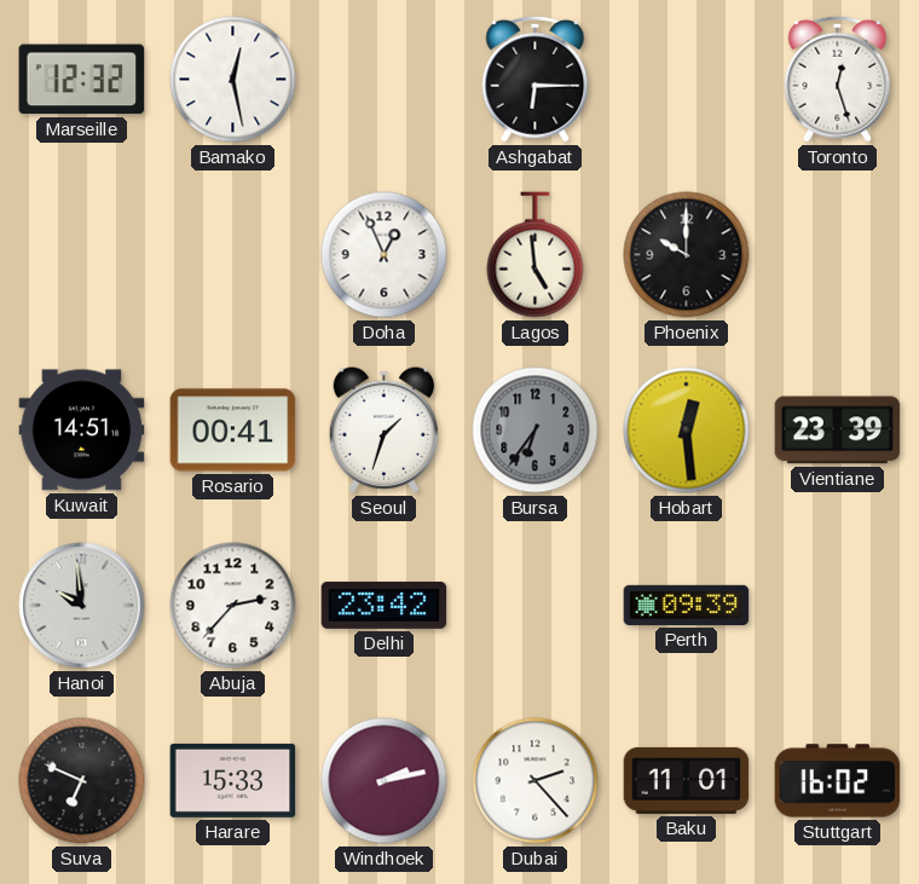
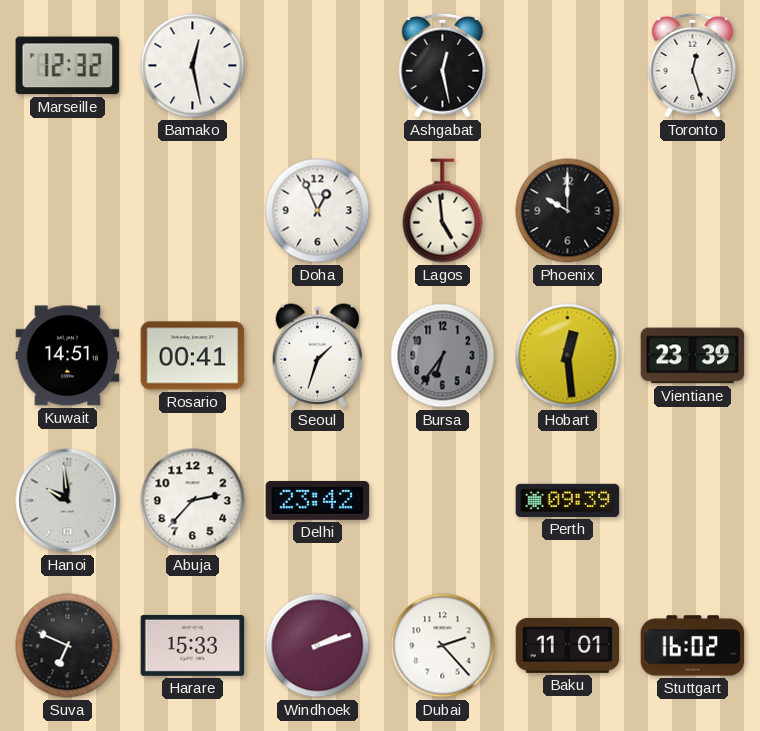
Ashgabat: 6:15 -> 12:28 (443, 65)
Windhoek: 2:13 -> 2:12 (318, 646)
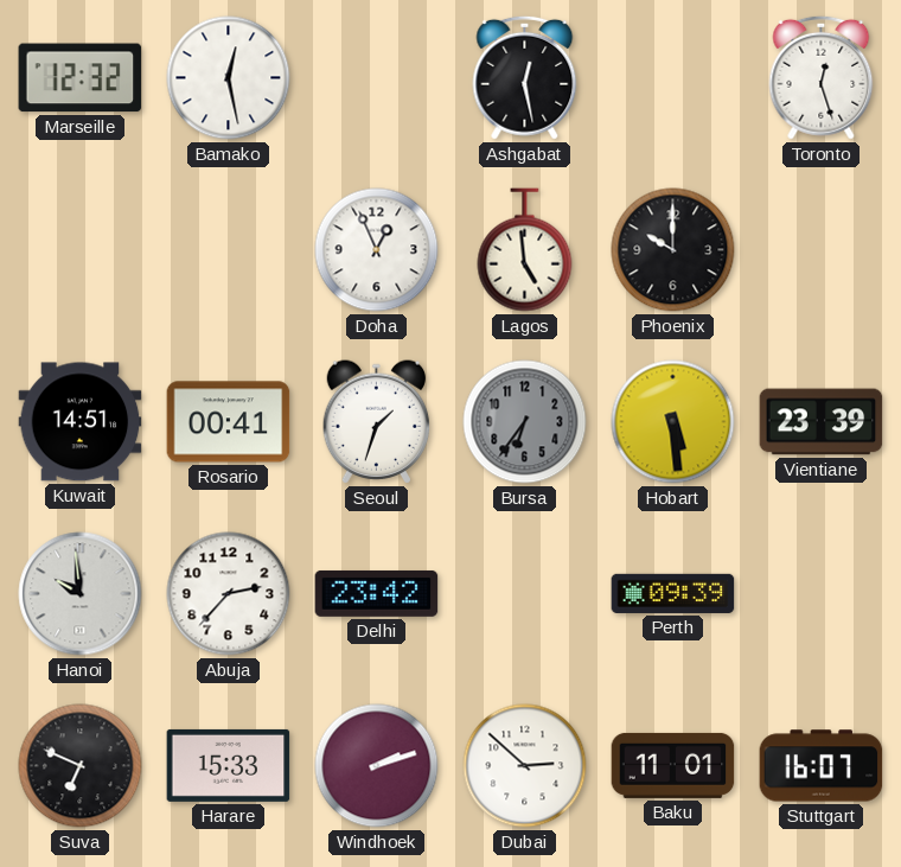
Hobart: 12:29 -> 5:29 (673, 422)
Dubai: 2:23 -> 2:52 (525, 766)
Stuttgart: 16:02 -> 16:07 (822, 766)
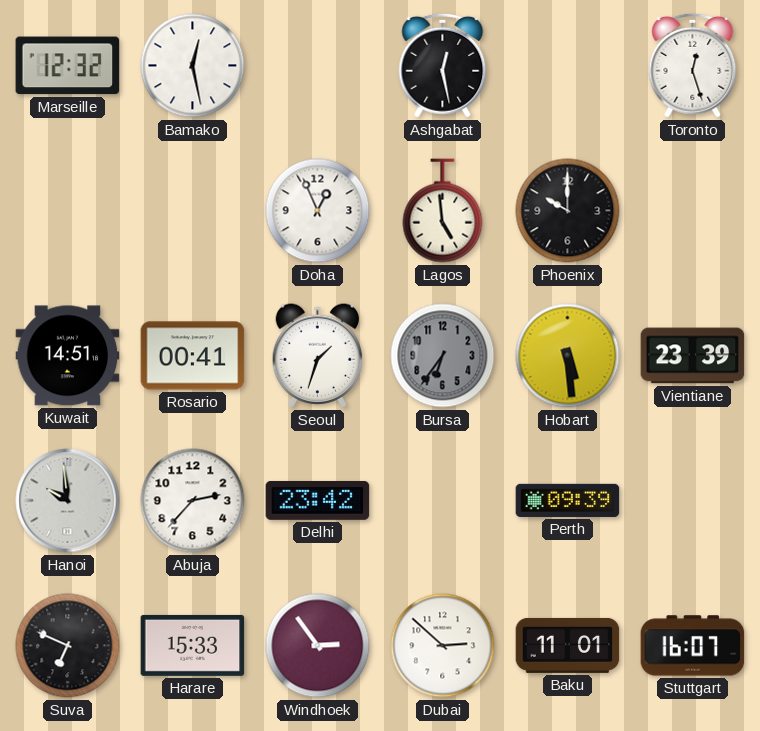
Windhoek: 2:12 -> 2:54 (318, 646)
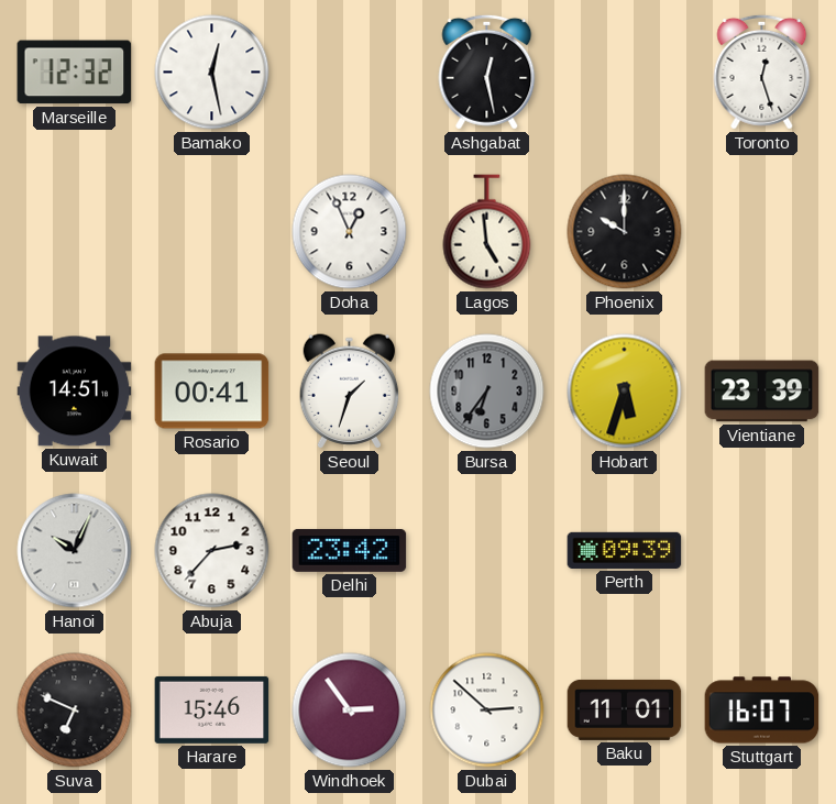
Hobart: 5:29 -> 5:33 (625, 392)
Hanoi: 9:59 -> 10:04 (75, 551)
Harare: 15:33 -> 15:46 (212, 709)
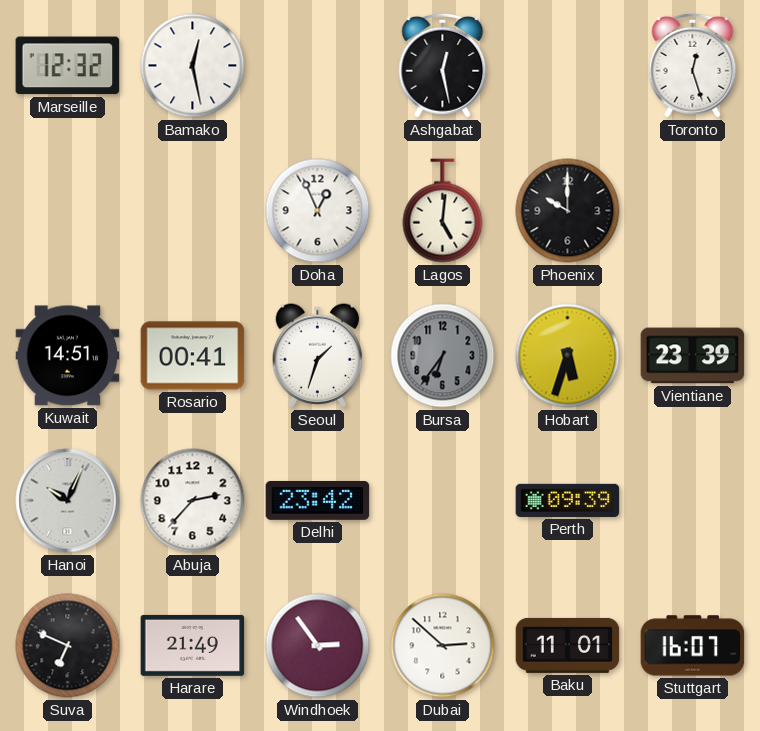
Lagos: 4:59 -> 5:01 (443, 211)
Harare: 15:46 -> 21:49 (193, 645)
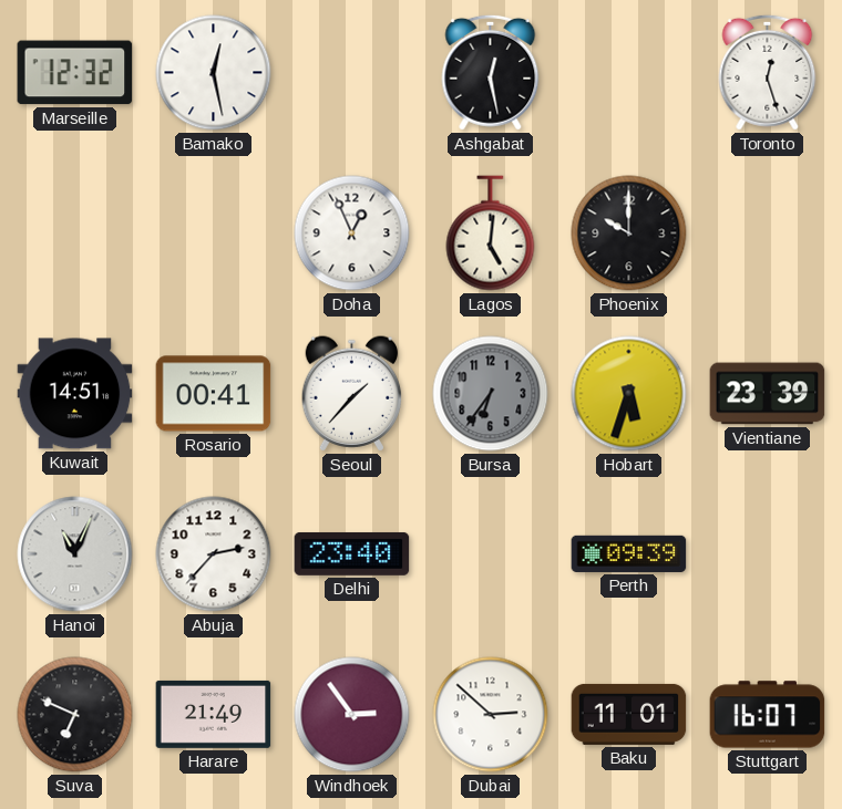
Seoul: 1:33 -> 1:37 (352, 394)
Hanoi: 10:04 -> 11:04 (75, 554)
Delhi: 23:42 -> 23:40 (352, 553)
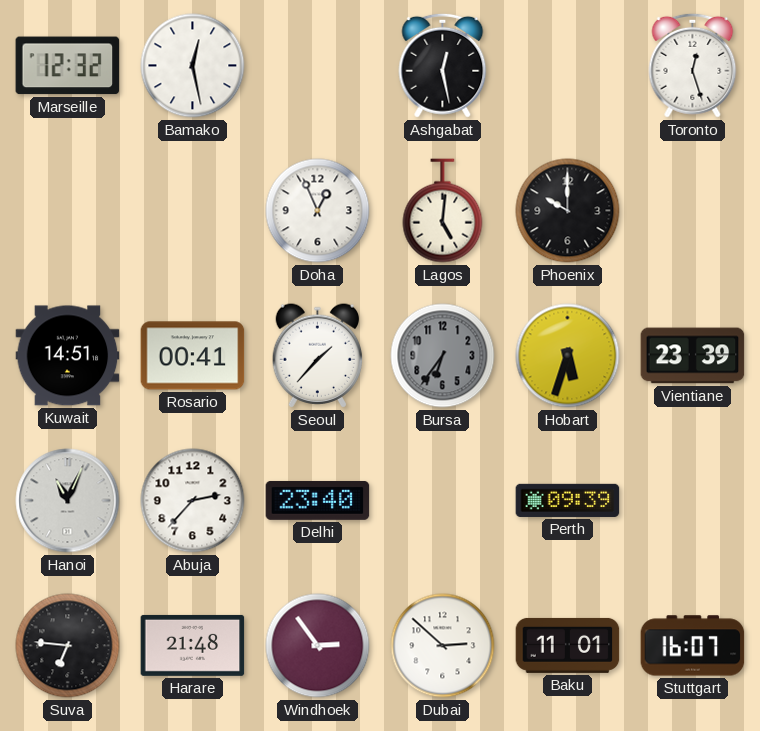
Suva: 6:49 -> 6:46 (68, 646)
Harare: 21:49 -> 21:48 (193, 645)
